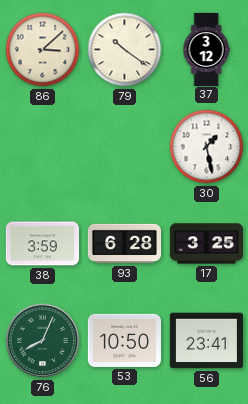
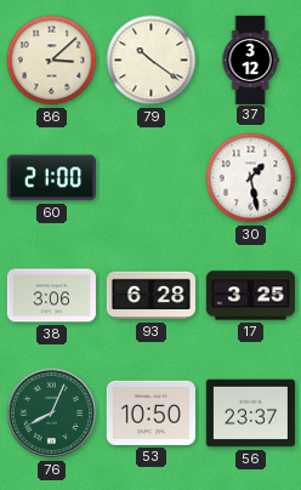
60: none -> 21:00 (51, 178)
38: 3:59 -> 3:06 (51, 296)
56: 23:41 -> 23:37 (250, 414)
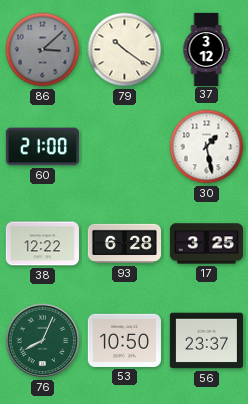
86 dial: cream -> grey (43, 50)
38: 3:06 -> 12:22 (42, 244)
